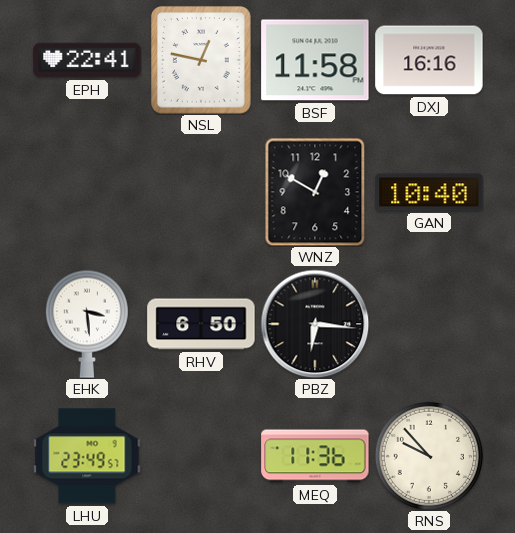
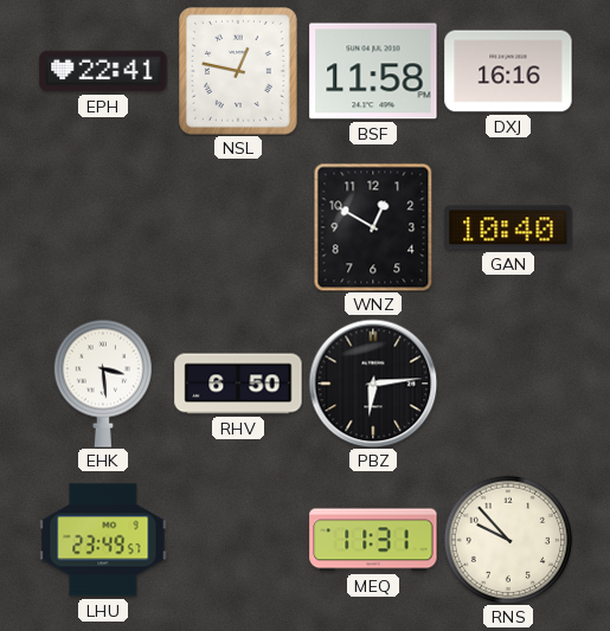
PBZ: 6:16 -> 6:14 (373, 384)
MEQ: 11:36 -> 11:31 (373, 540)
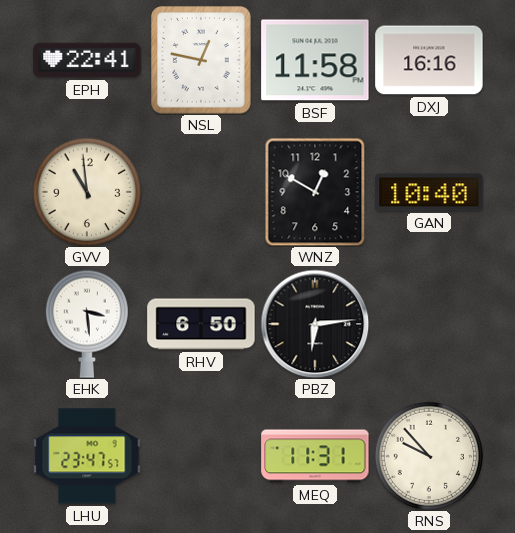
GVV: none -> 10:59 (87, 192)
LHU: 23:49 -> 23:47 (87, 456)
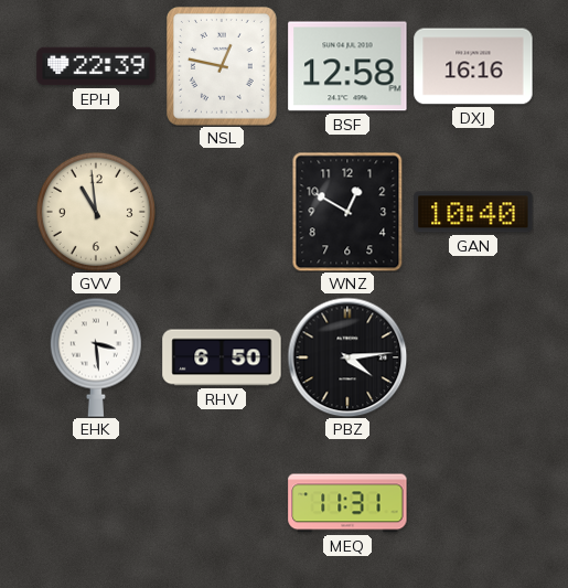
EPH: 22:41 -> 22:39 (96, 66)
BSF: 11:58 -> 12:58 (347, 66)
PBZ: 6:14 -> 4:14 (347, 357)
LHU: 23:47 -> none (87, 456)
RNS: 9:53 -> none (429, 456)
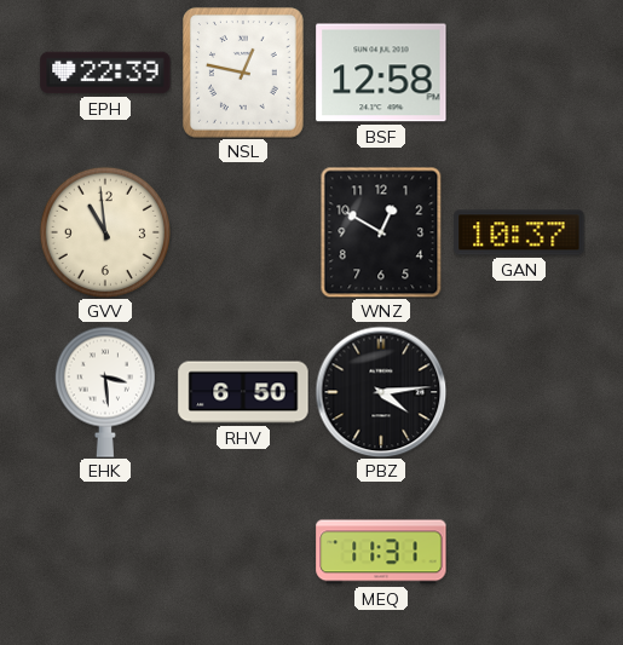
DXJ: 16:16 -> none (473, 66)
GAN: 10:40 -> 10:37 (519, 232)
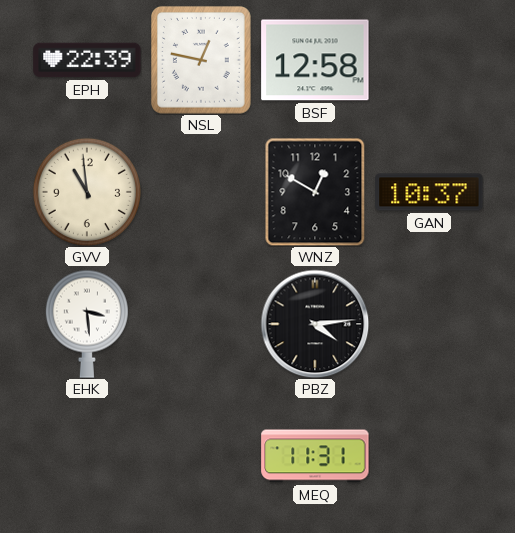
RHV: 6:50 -> none (243, 392)
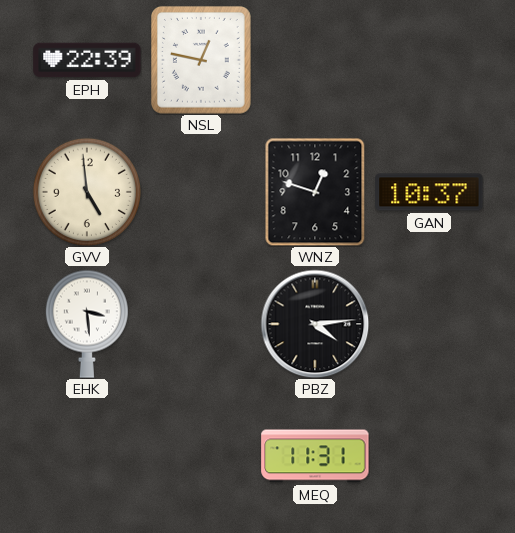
BSF: 12:58 -> none (315, 60)
GVV: 10:59 -> 4:59 (87, 192)
WNZ: 12:50 -> 12:48 (315, 192)
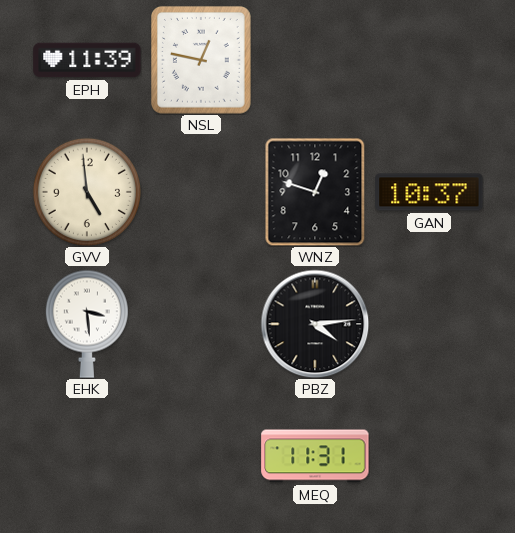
EPH: 22:39 -> 11:39 (87, 60)
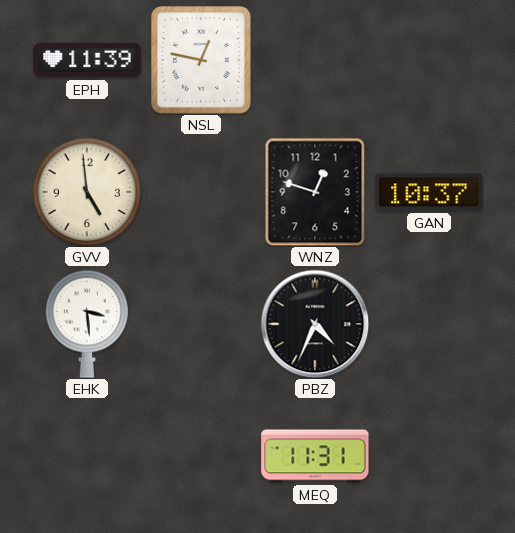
PBZ: 4:14 -> 4:34 (315, 324)
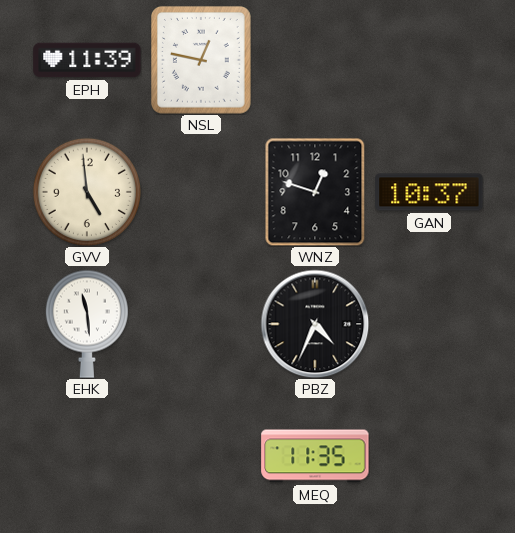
EHK: 3:29 -> 11:29 (87, 324)
MEQ: 11:31 -> 11:35 (315, 456)
